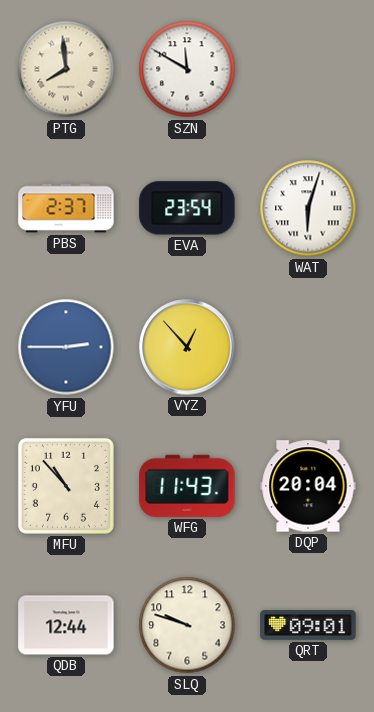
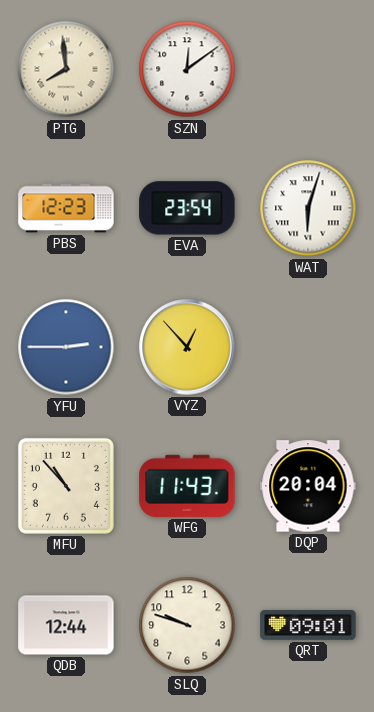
SZN: 11:50 -> 12:09 (187, 69)
PBS: 2:37 -> 12:23 (66, 208)
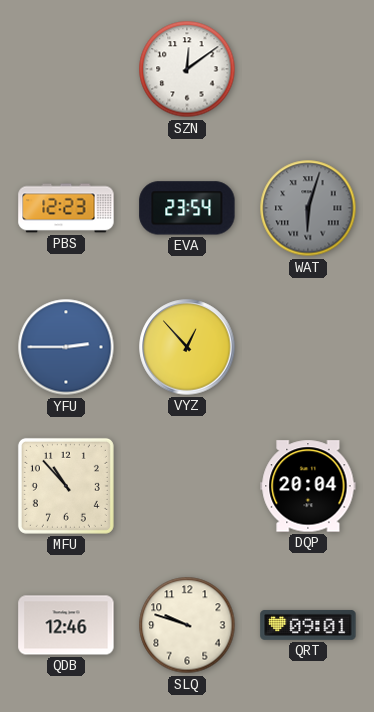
PTG: 7:59 -> none (66, 69)
WAT dial: white -> grey (308, 208)
WFG: 11:43 -> none (187, 486)
QDB: 12:44 -> 12:46 (66, 625)
